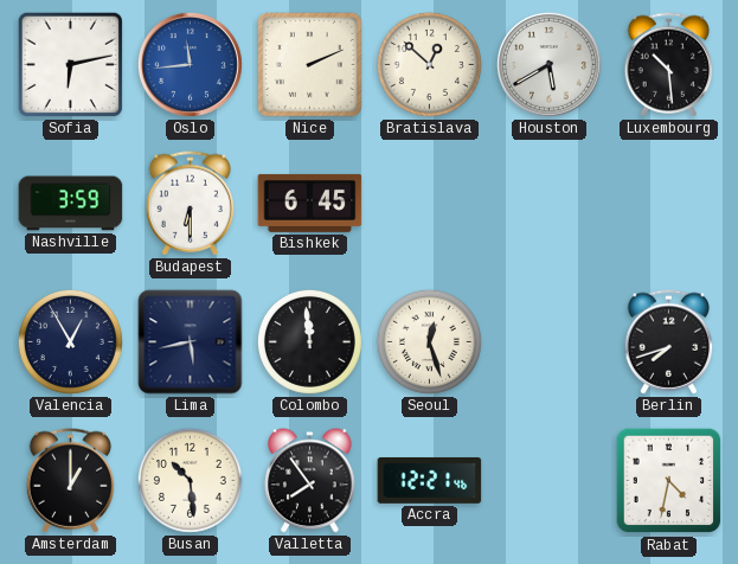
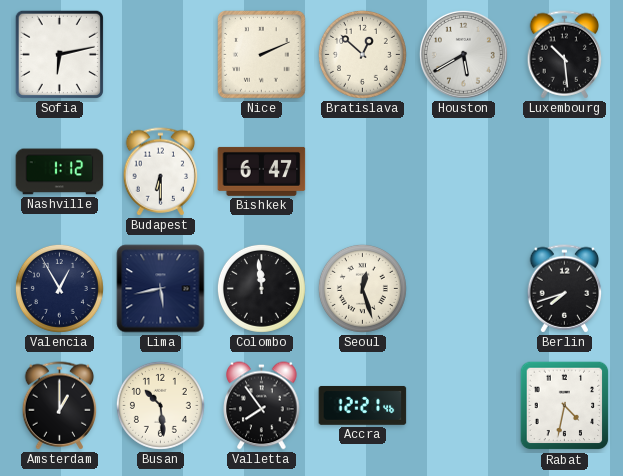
Oslo: 11:44 -> none (190, 64)
Nashville: 3:59 -> 1:12 (60, 172)
Bishkek: 6:45 -> 6:47 (262, 171)
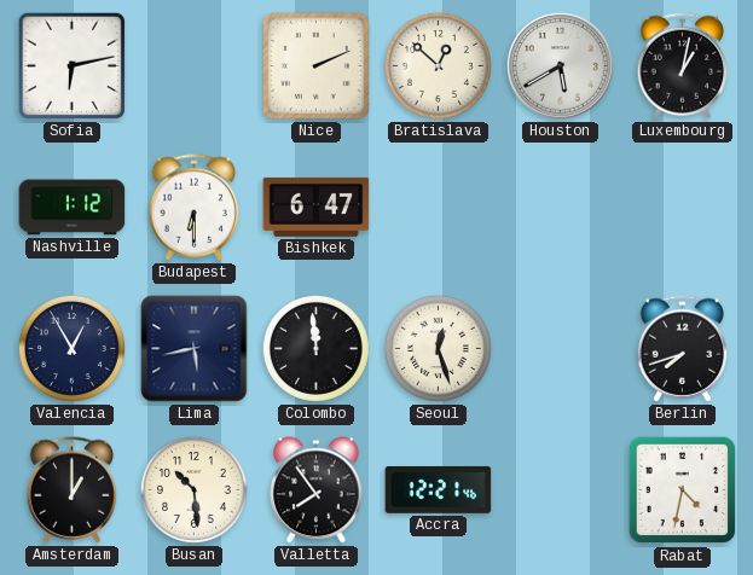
Luxembourg: 10:29 -> 1:02 (683, 66)
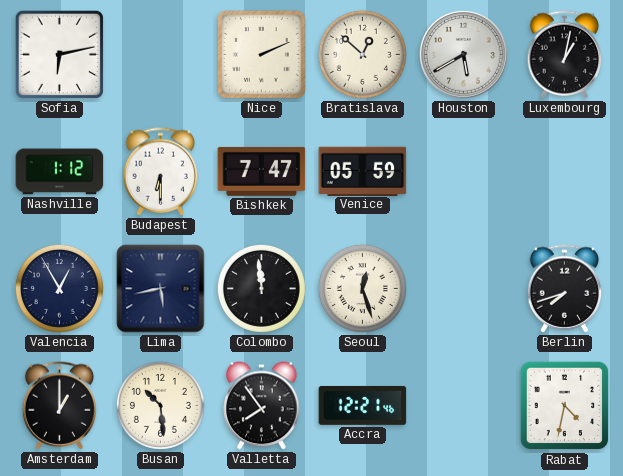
Bishkek: 6:47 -> 7:47 (262, 171)
Venice: none -> 05:59 (363, 171)
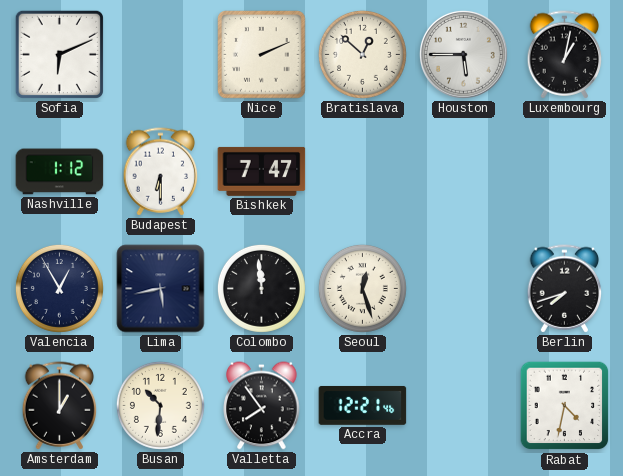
Sofia: 6:13 -> 6:11 (59, 54)
Houston: 5:40 -> 5:45 (463, 54)
Venice: 05:59 -> none (363, 171)
Busan: 10:29 -> 10:31 (160, 405)
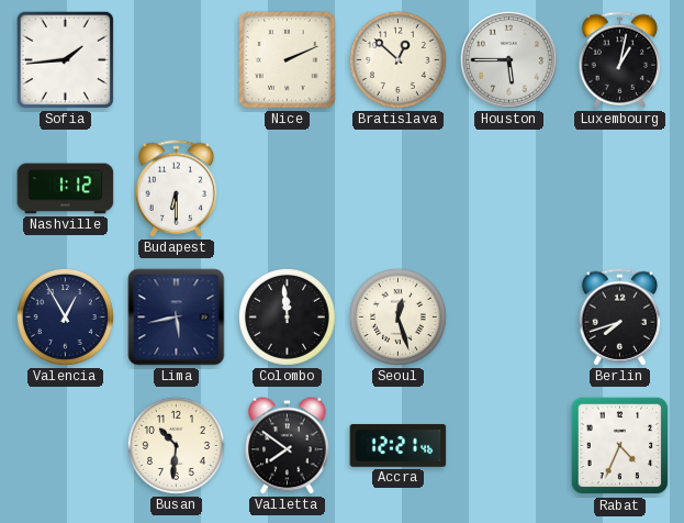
Sofia: 6:11 -> 1:44 (65, 59)
Bishkek: 7:47 -> none (262, 171)
Amsterdam: 1:00 -> none (60, 406)
Valletta: 7:54 -> 7:51 (288, 446)
Rabat: 4:32 -> 4:34 (620, 446)
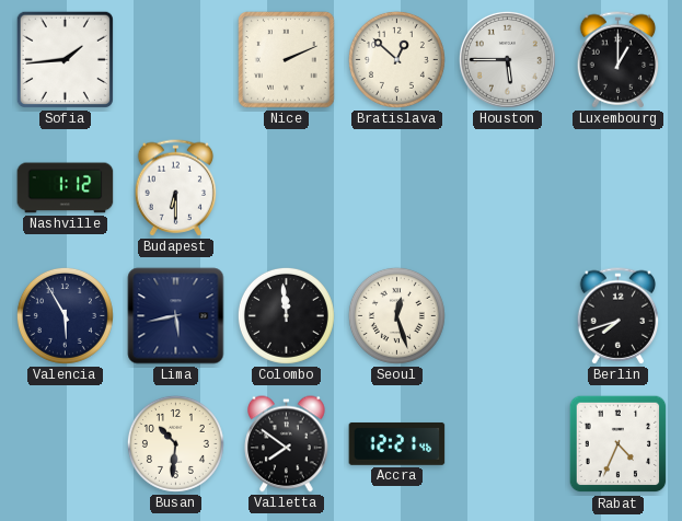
Luxembourg: 1:02 -> 1:00 (619, 60)
Valencia: 12:55 -> 5:55 (65, 315)
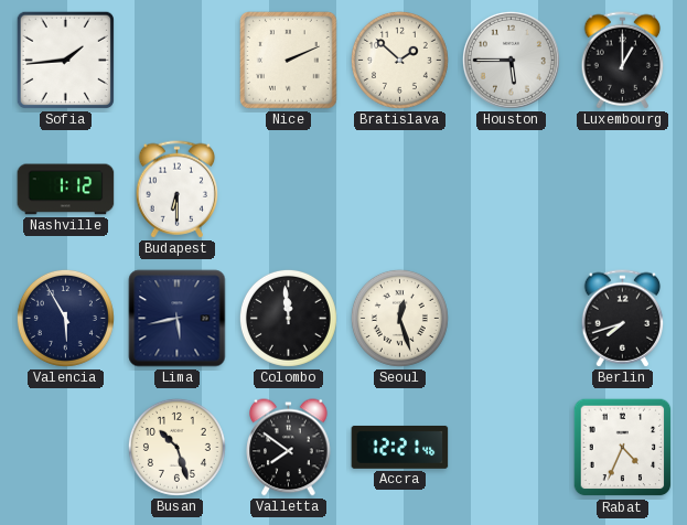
Bratislava: 12:52 -> 1:52 (399, 60)
Busan: 10:31 -> 10:27 (176, 447)
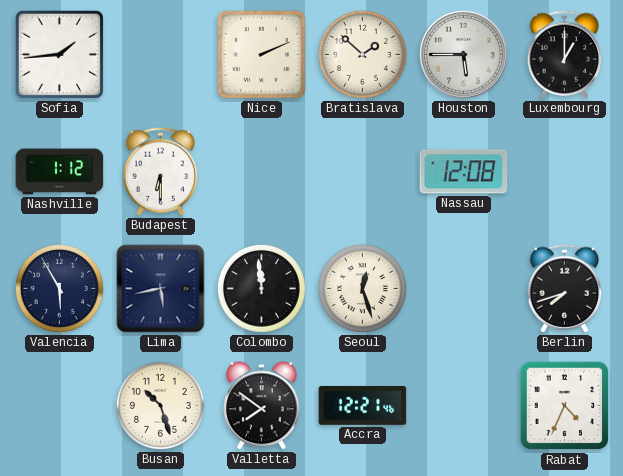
Nassau: none -> 12:08 (464, 172)
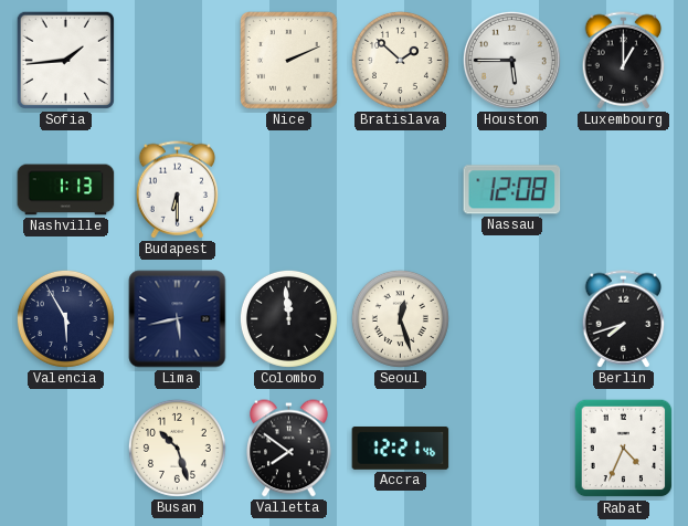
Nashville: 1:12 -> 1:13 (66, 190)
